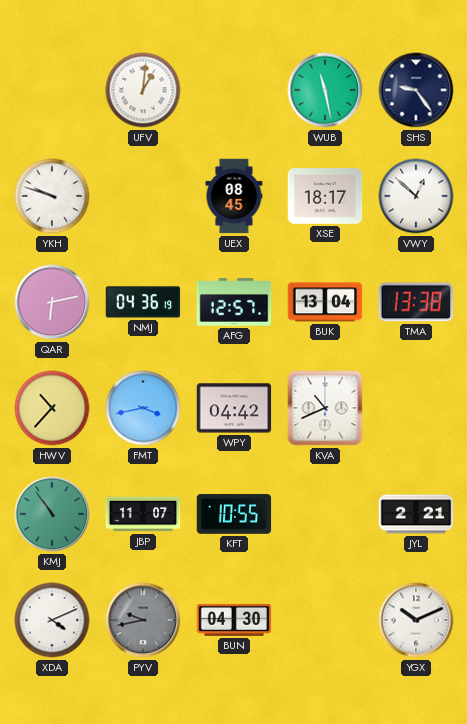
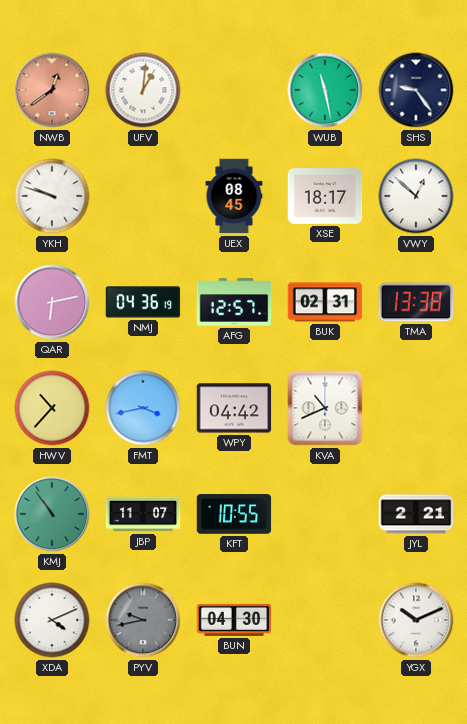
NWB: none -> 12:39 (52, 90)
BUK: 13:04 -> 02:31 (325, 302)
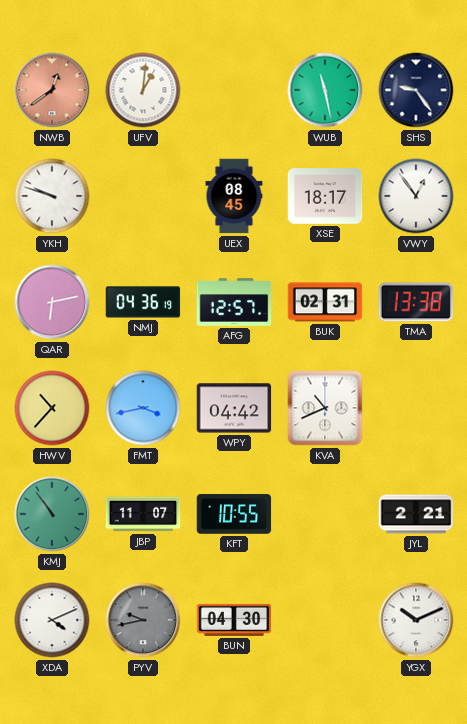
VWY: 12:52 -> 12:54 (416, 196)
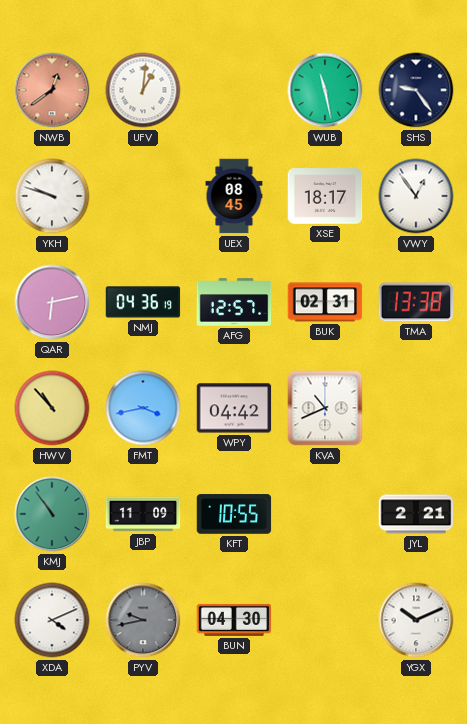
HWV: 10:37 -> 10:53 (52, 408)
JBP: 11:07 -> 11:09 (143, 514)
